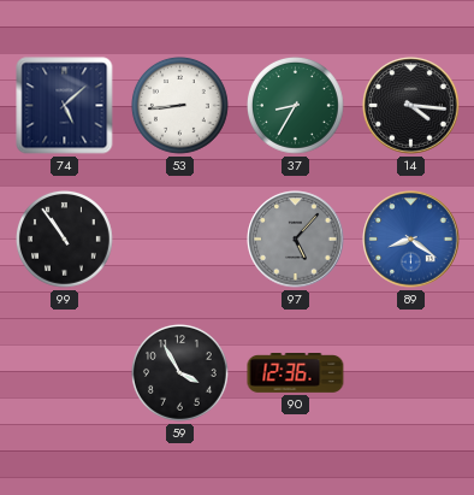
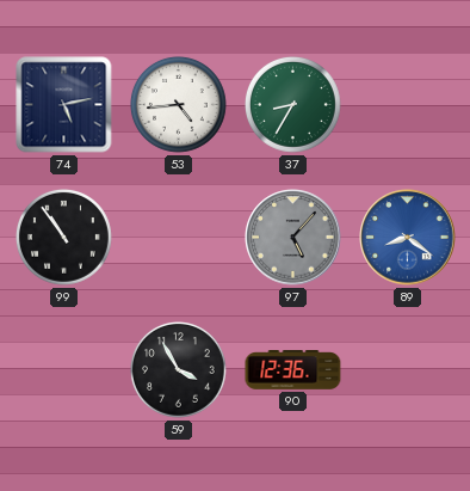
74: 5:08 -> 5:13 (64, 105)
53: 8:44 -> 4:44 (179, 105)
14: 4:16 -> none (411, 106)
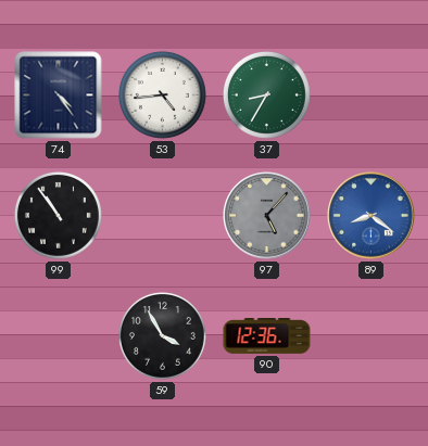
74: 5:13 -> 4:24 (59, 95)
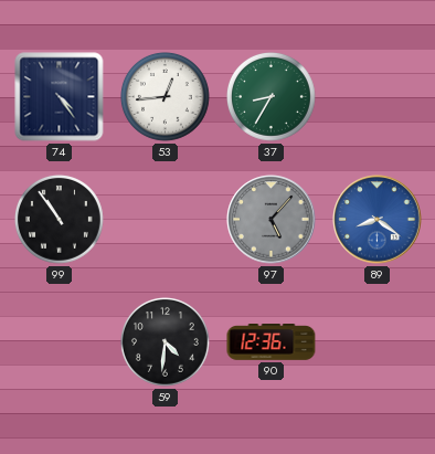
53: 4:44 -> 12:44 (166, 97)
59: 3:55 -> 4:31 (166, 342)
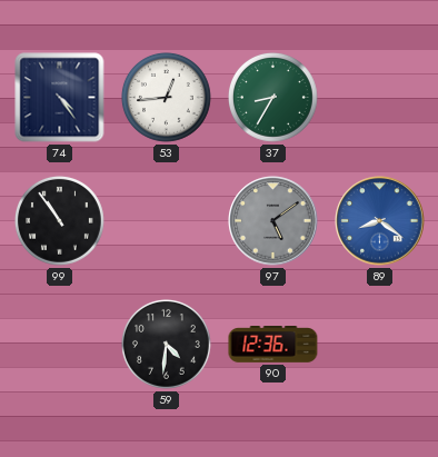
97: 5:07 -> 5:09 (273, 221)
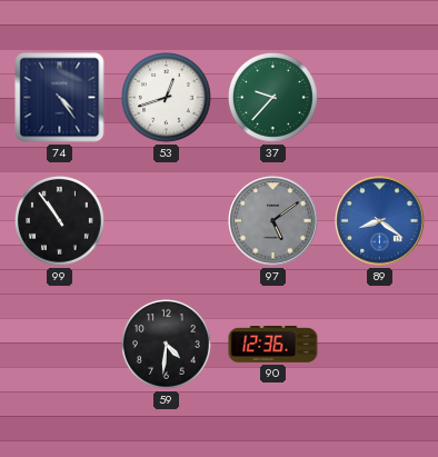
53: 12:44 -> 12:42 (167, 98)
37: 8:35 -> 9:37 (273, 98)
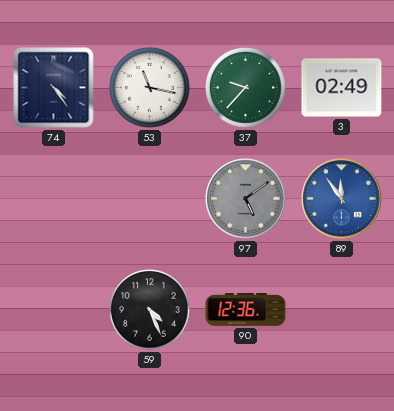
53: 12:42 -> 11:17 (150, 88)
3: none -> 02:49 (342, 88)
99: 10:54 -> none (60, 221)
89: 8:21 -> 11:54 (342, 199)
59: 4:31 -> 4:26 (150, 310)
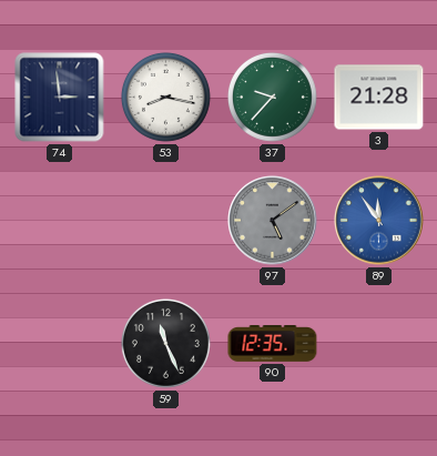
74: 4:24 -> 2:59 (60, 98)
53: 11:17 -> 8:17 (166, 98)
3: 02:49 -> 21:28 (379, 98)
59: 4:26 -> 11:26 (166, 344)
90: 12:36 -> 12:35 (273, 344)
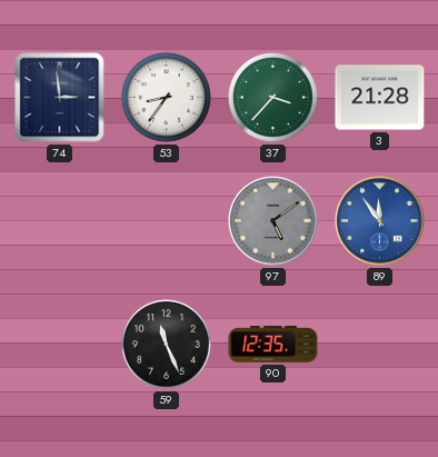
53: 8:17 -> 8:36 (167, 98)
37: 9:37 -> 3:37 (273, 98)
